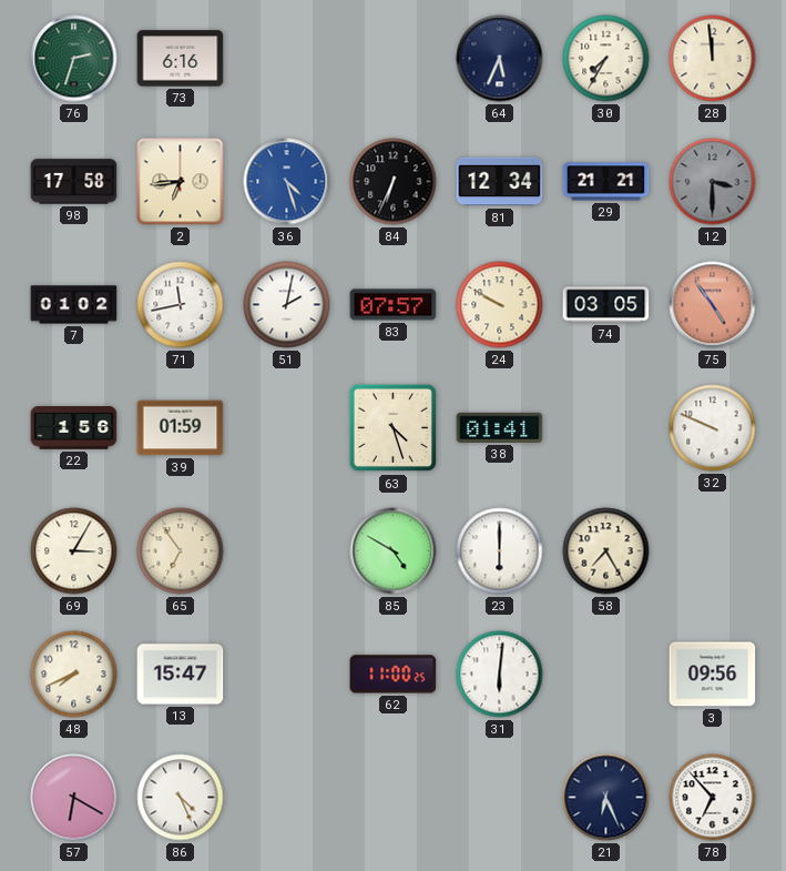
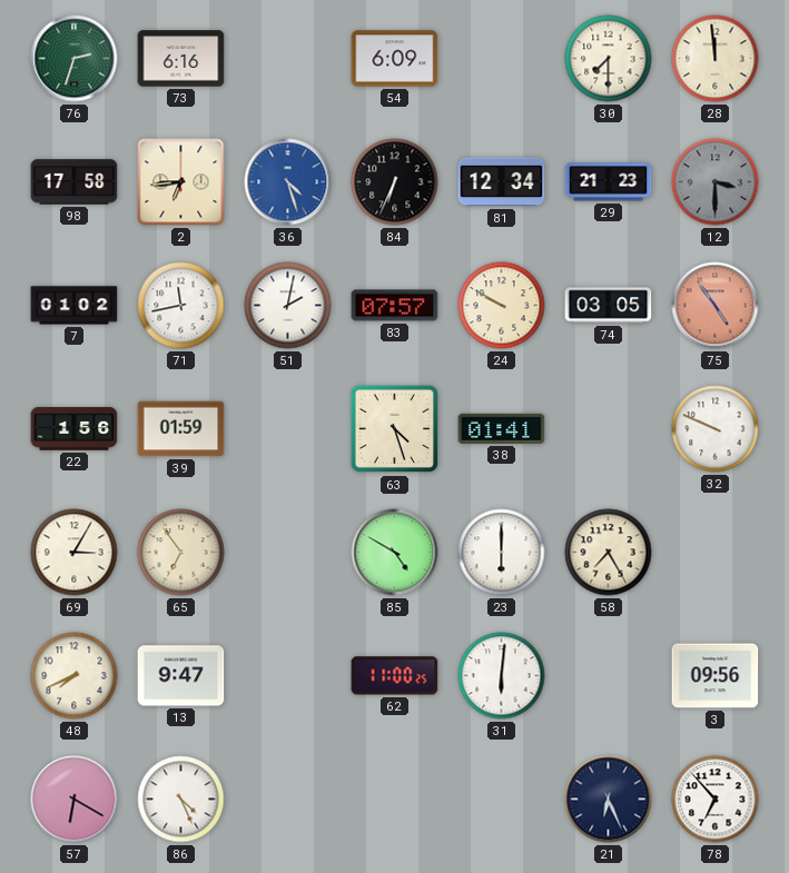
54: none -> 6:09 (395, 59)
64: 5:34 -> none (500, 59)
30: 7:35 -> 7:30 (609, 59)
29: 21:21 -> 21:23 (609, 182)
13: 15:47 -> 9:47 (181, 676)
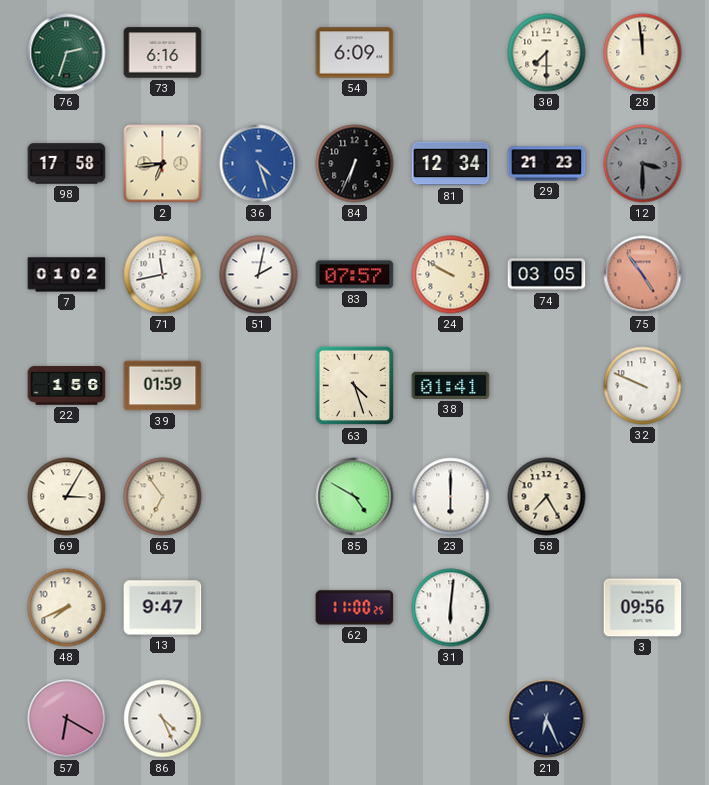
78: 6:53 -> none (716, 800)
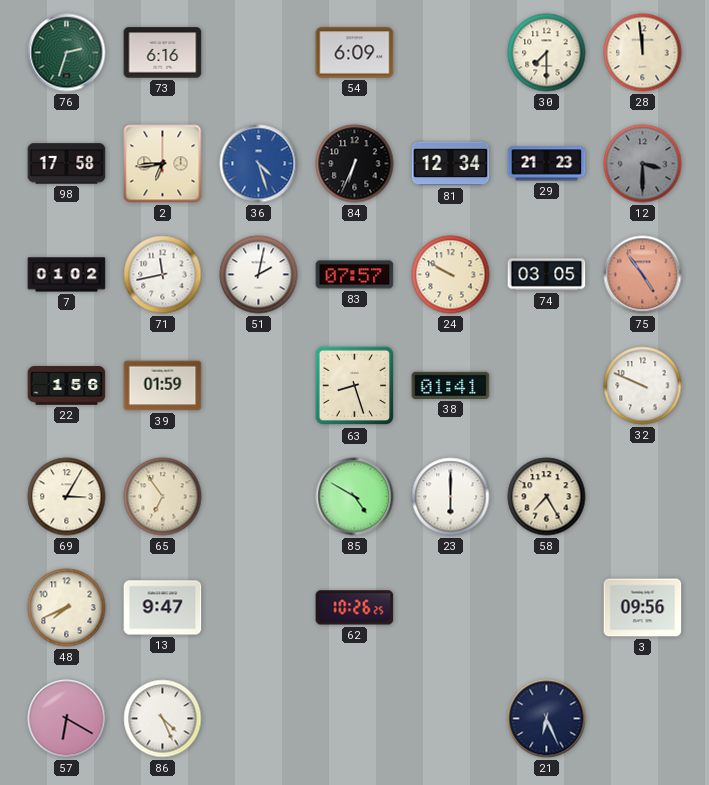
63: 4:27 -> 8:27 (355, 386)
62: 11:00 -> 10:26 (355, 608)
31: 6:01 -> none (451, 608)
